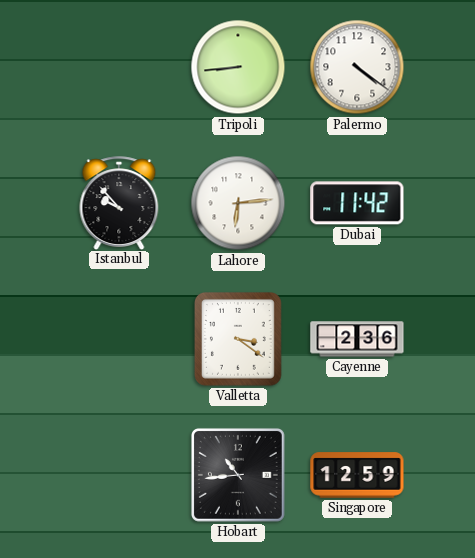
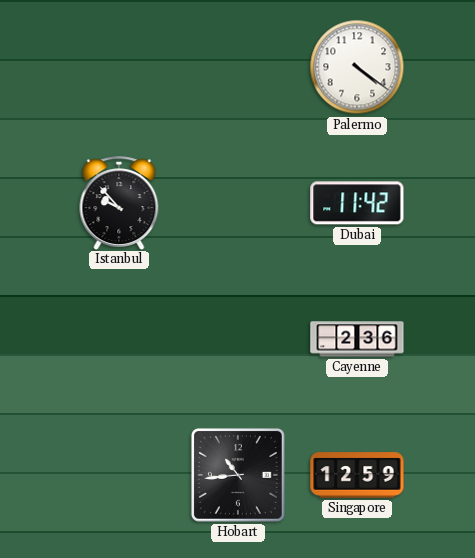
Tripoli: 8:44 -> none (238, 67)
Lahore: 6:14 -> none (238, 203)
Valletta: 3:21 -> none (238, 340)
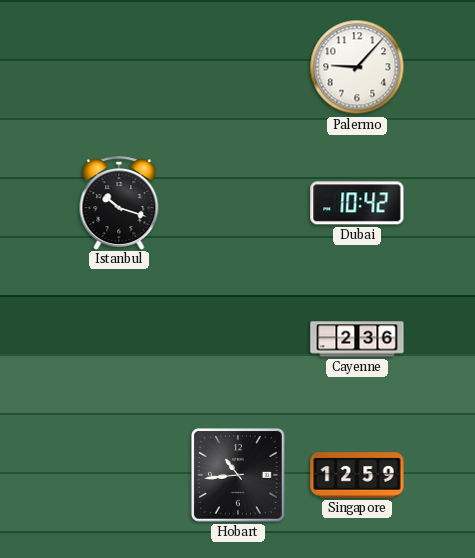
Palermo: 4:21 -> 9:07 (357, 67)
Istanbul: 9:53 -> 10:18 (119, 203)
Dubai: 11:42 -> 10:42 (357, 203)
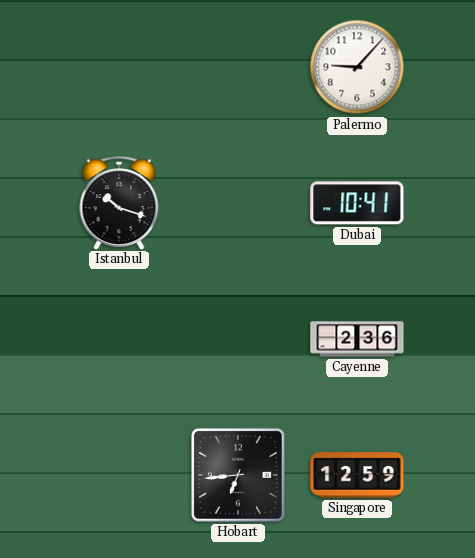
Dubai: 10:42 -> 10:41 (357, 203)
Hobart: 10:44 -> 6:44 (238, 475)
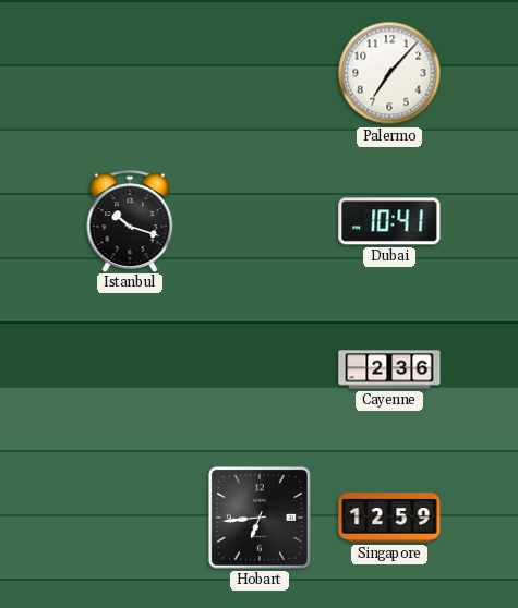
Palermo: 9:07 -> 7:07 (389, 73)
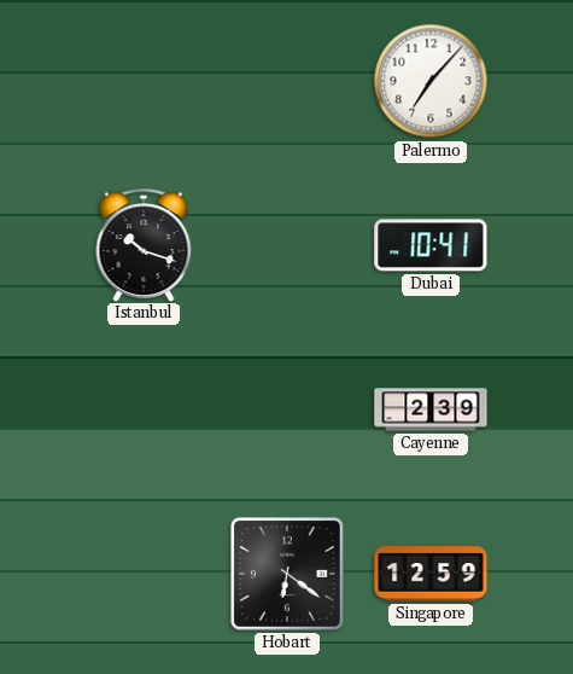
Cayenne: 2:36 -> 2:39 (431, 409)
Hobart: 6:44 -> 6:21 (287, 574)
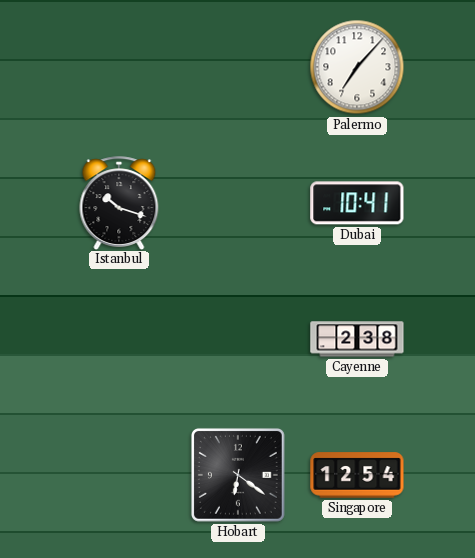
Cayenne: 2:39 -> 2:38 (357, 339)
Singapore: 12:59 -> 12:54 (357, 475)
